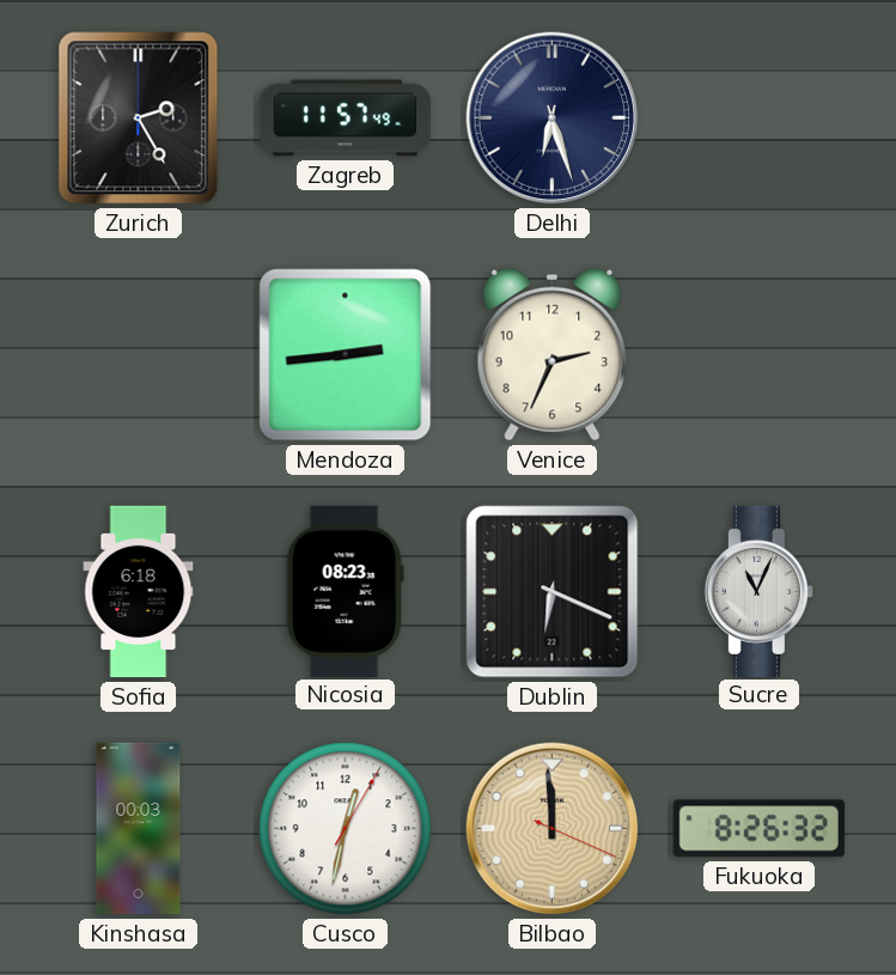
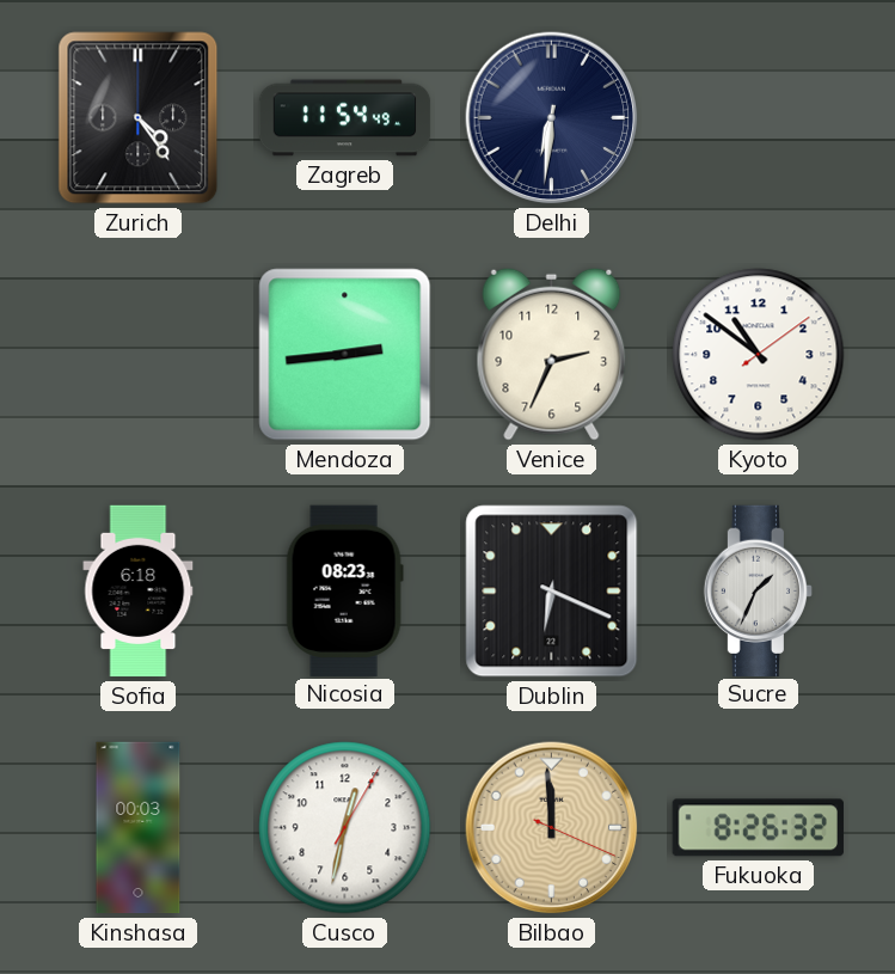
Zurich: 2:25 -> 4:24 (139, 118)
Zagreb: 11:57 -> 11:54 (345, 118)
Delhi: 6:27 -> 6:31 (552, 118)
Kyoto: none -> 10:51 (759, 355)
Sucre: 11:04 -> 1:34 (758, 590)
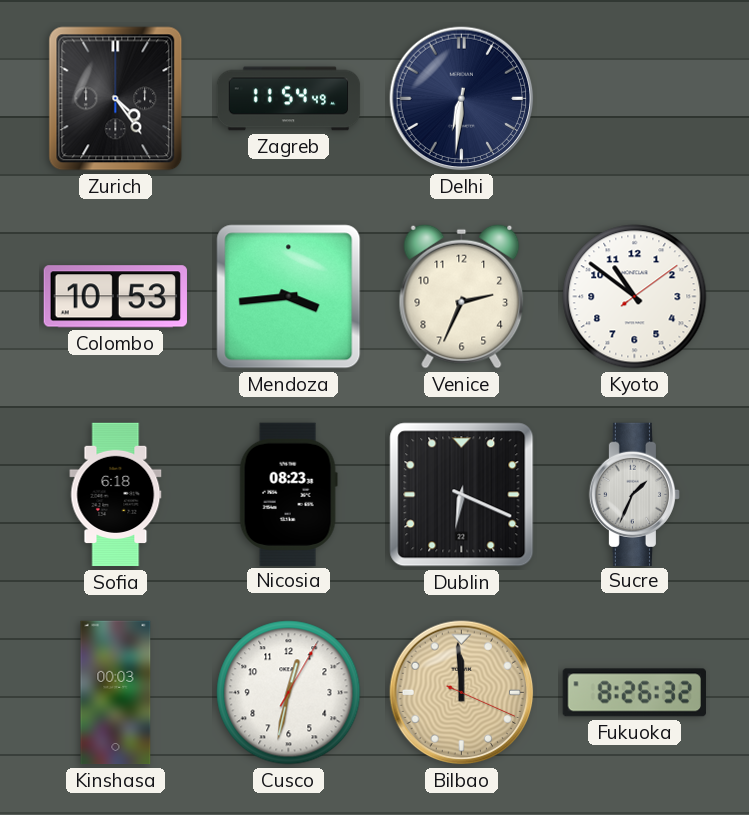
Colombo: none -> 10:53 (115, 297)
Mendoza: 2:44 -> 3:44 (289, 297)
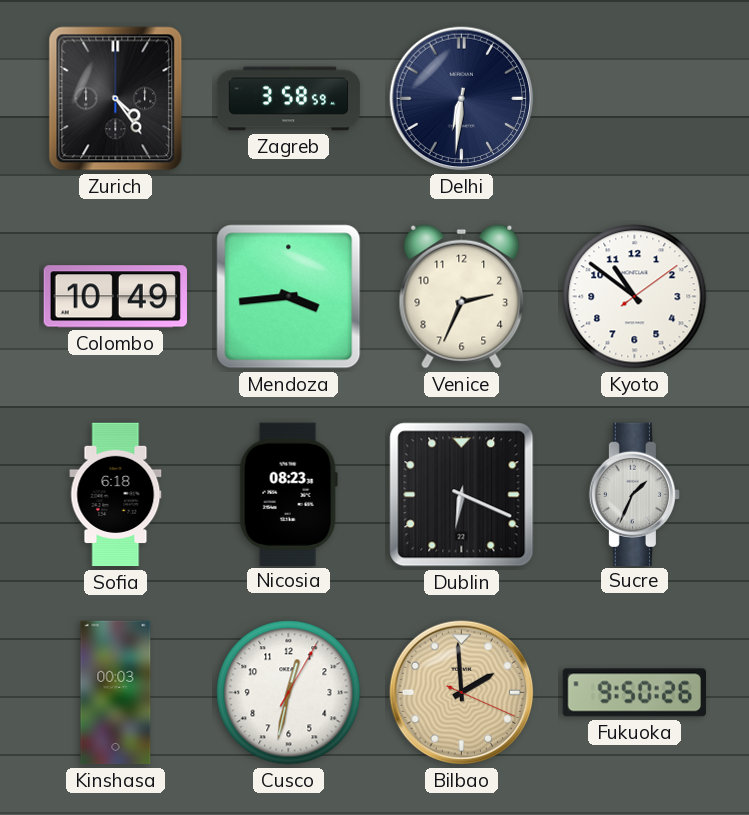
Zagreb: 11:54 -> 3:58 (289, 99)
Colombo: 10:53 -> 10:49 (115, 297)
Bilbao: 11:59 -> 1:59 (462, 693)
Fukuoka: 8:26 -> 9:50 (634, 693)
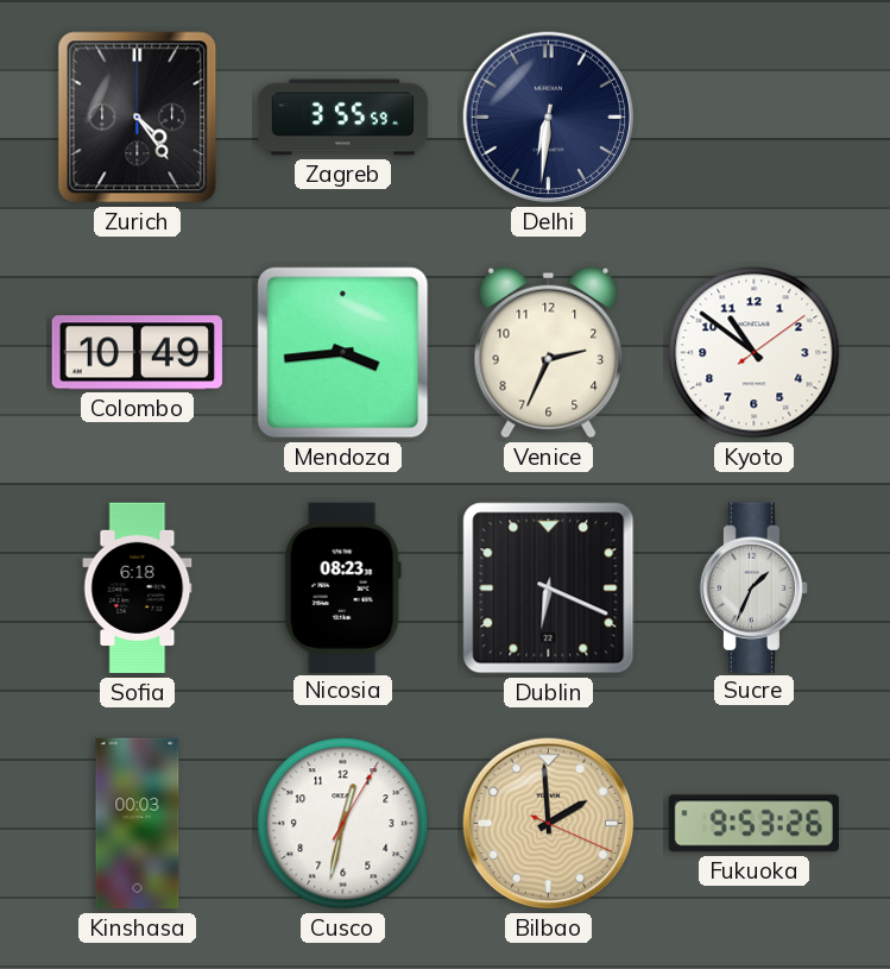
Zagreb: 3:58 -> 3:55 (343, 118)
Fukuoka: 9:50 -> 9:53 (753, 824)
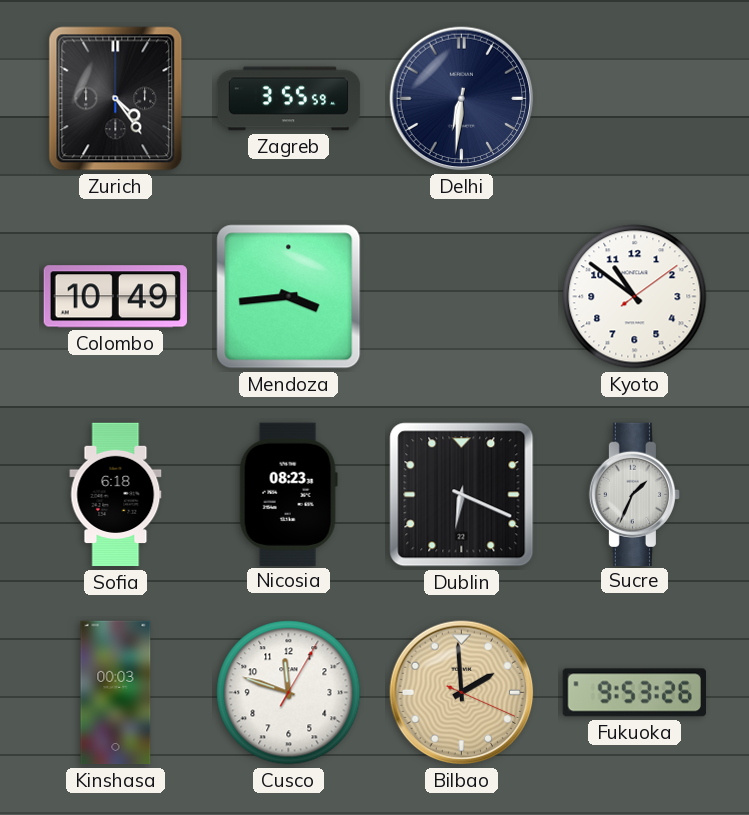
Venice: 2:34 -> none (549, 352)
Cusco: 12:32 -> 11:48 (289, 693)
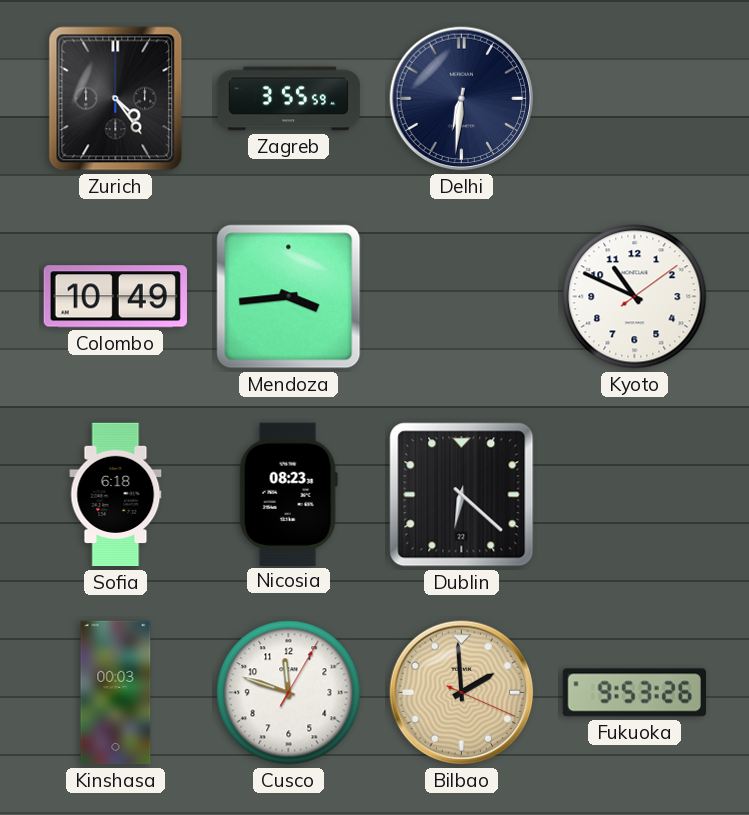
Kyoto: 10:51 -> 10:49 (635, 297)
Dublin: 6:19 -> 6:22 (462, 495)
Sucre: 1:34 -> none (634, 494)
